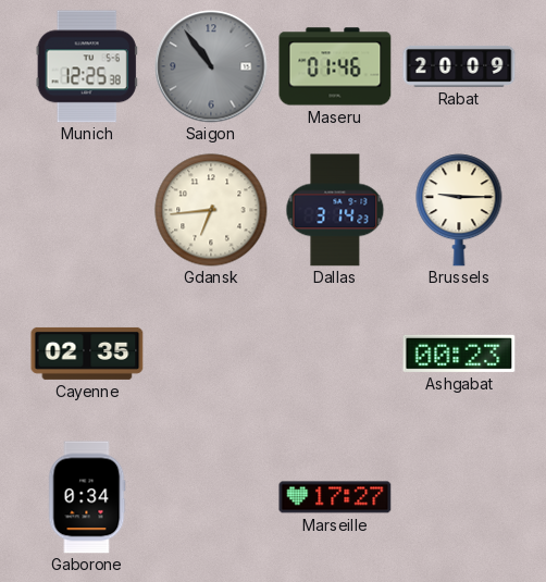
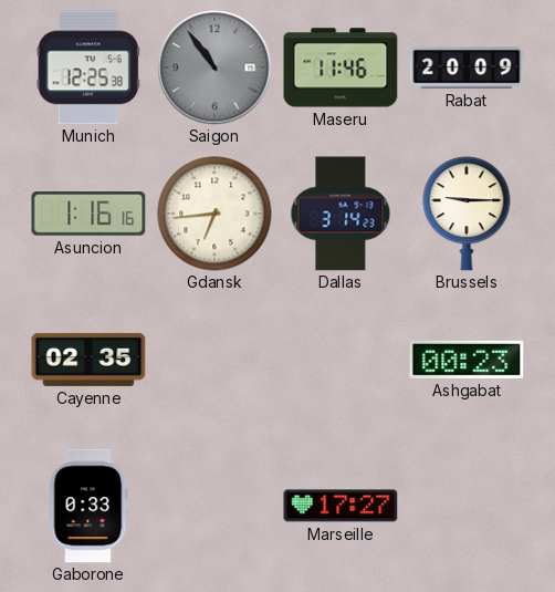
Maseru: 01:46 -> 11:46 (341, 67)
Asuncion: none -> 1:16 (88, 215)
Gaborone: 0:34 -> 0:33 (88, 506)
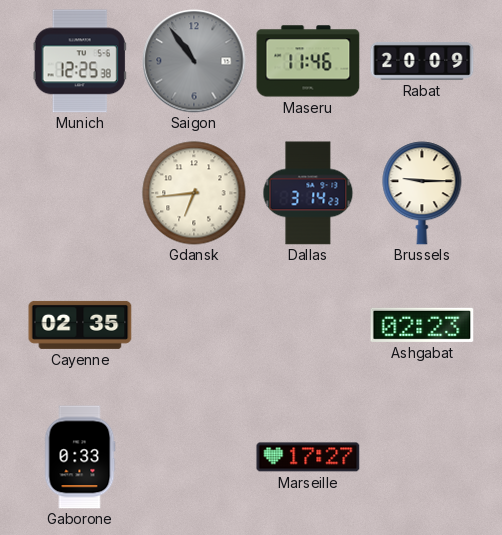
Asuncion: 1:16 -> none (88, 215)
Ashgabat: 00:23 -> 02:23 (422, 325)
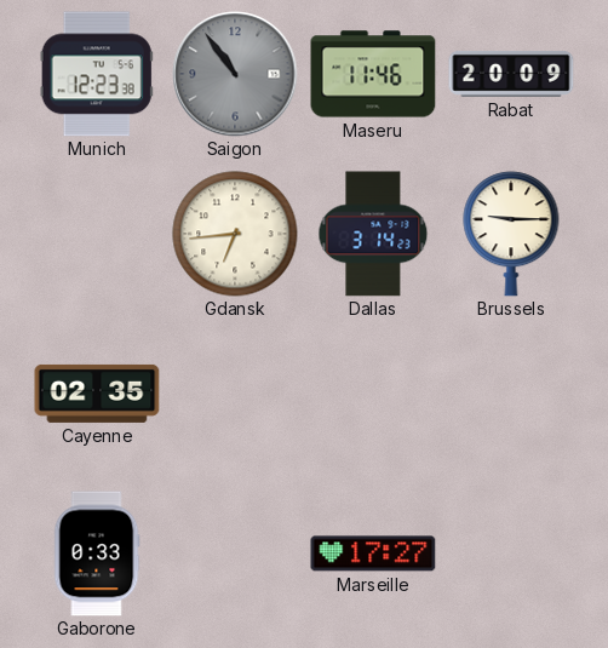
Munich: 12:25 -> 12:23 (97, 74)
Ashgabat: 02:23 -> none (422, 325)
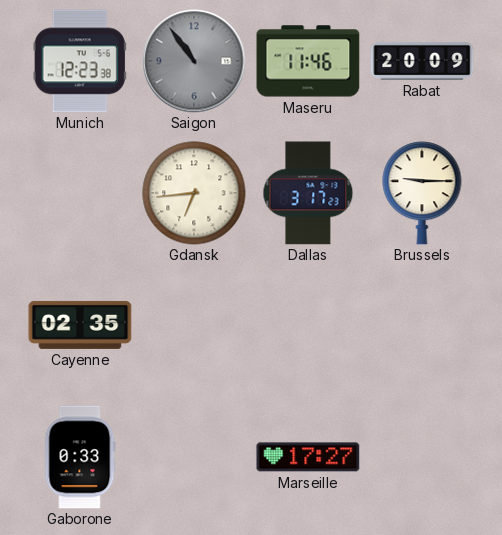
Dallas: 3:14 -> 3:17 (308, 193)
